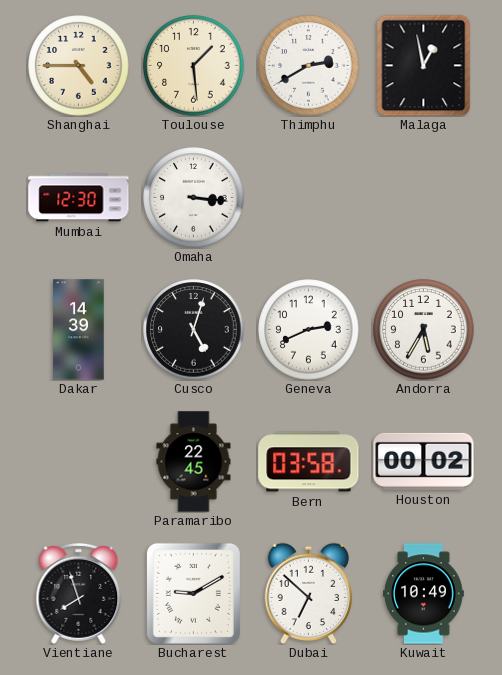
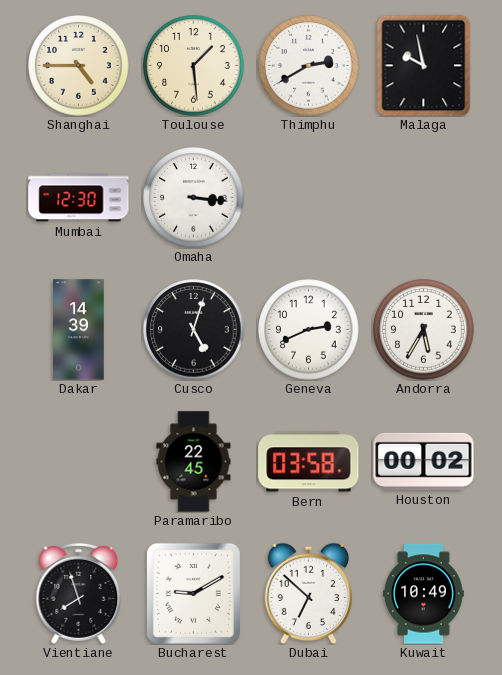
Malaga: 12:58 -> 9:58 (424, 65)
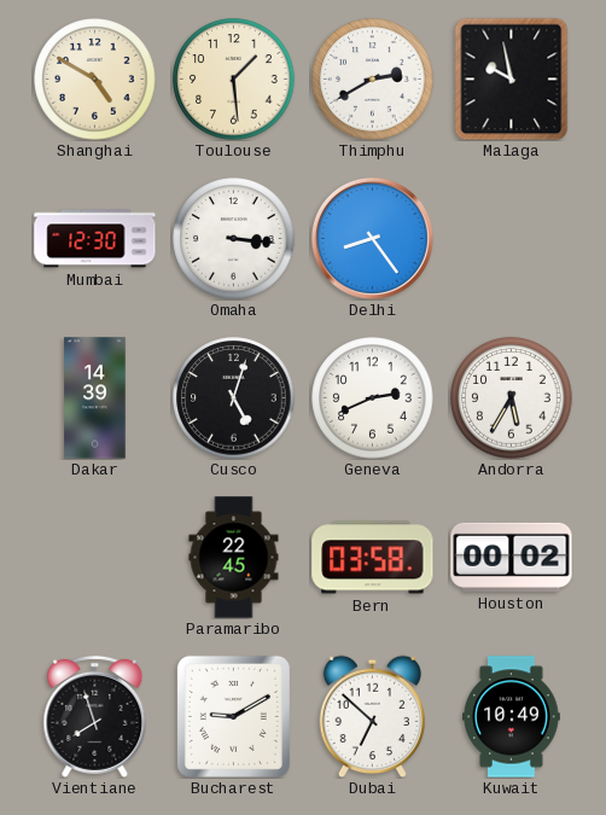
Shanghai: 4:45 -> 4:50 (95, 80)
Delhi: none -> 8:24 (372, 238)
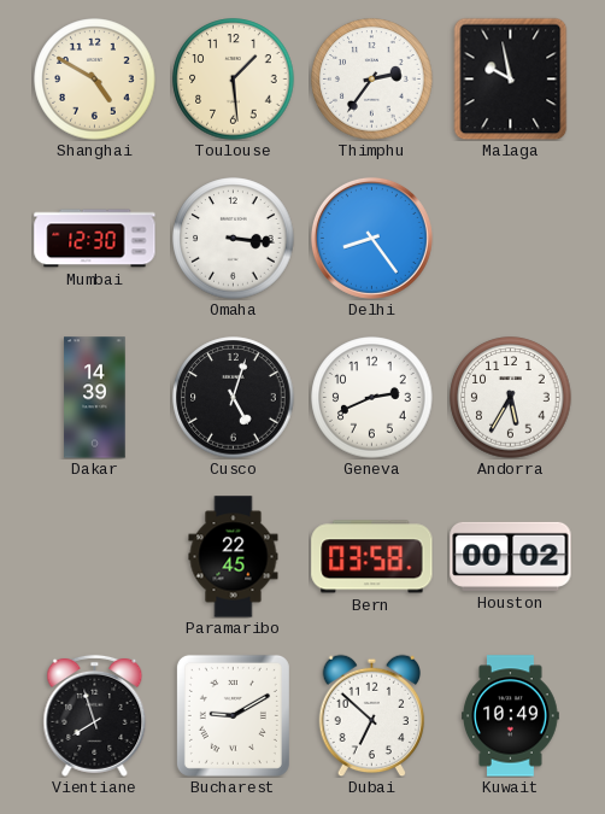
Thimphu: 2:40 -> 2:36 (372, 80)
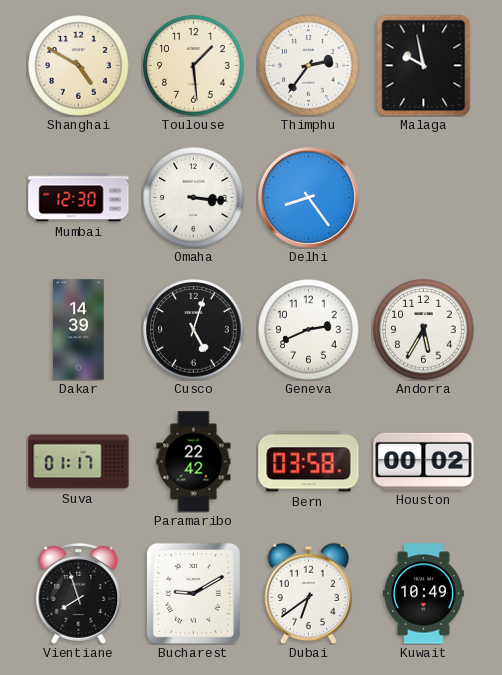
Suva: none -> 01:17 (79, 462)
Paramaribo: 22:45 -> 22:42 (194, 462)
Dubai: 6:52 -> 6:39 (309, 593)
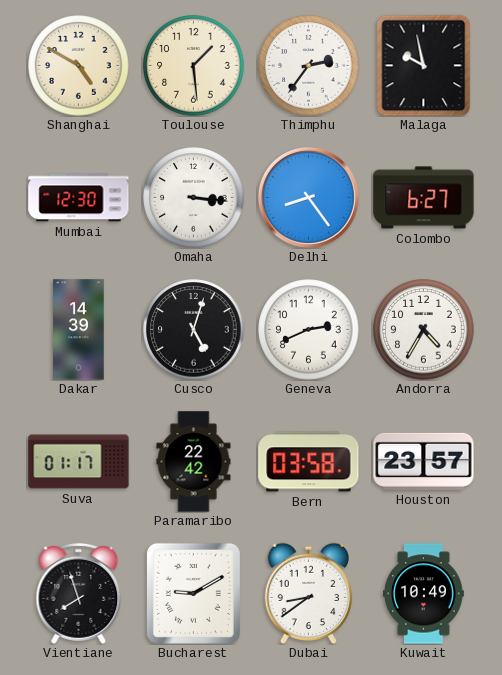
Colombo: none -> 6:27 (424, 198)
Andorra: 5:35 -> 4:35 (424, 330)
Houston: 00:02 -> 23:57 (424, 461)
Dubai: 6:39 -> 8:39 (309, 593)
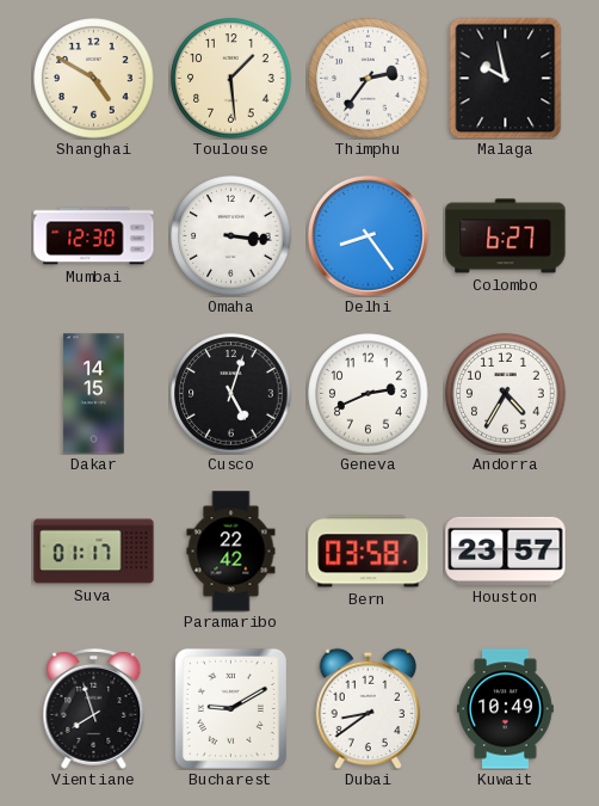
Dakar: 14:39 -> 14:15 (94, 394)
